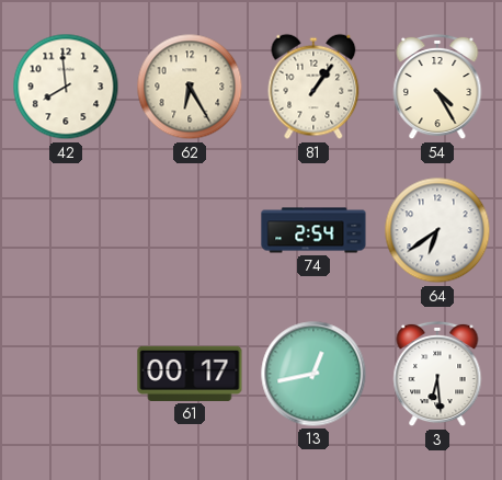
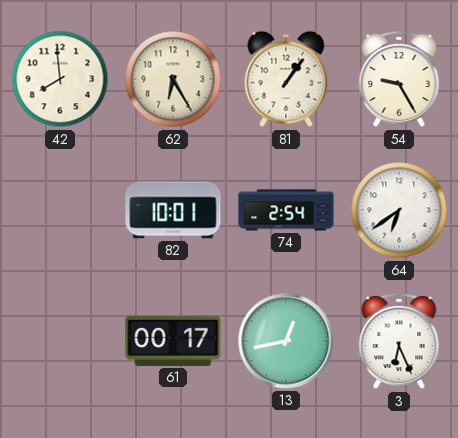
54: 4:25 -> 9:25 (399, 79)
82: none -> 10:01 (173, 210)
3: 6:29 -> 6:26 (399, 341)
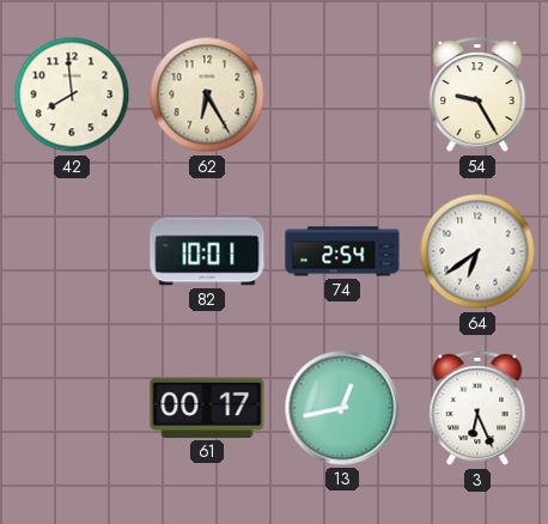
81: 1:06 -> none (286, 79)
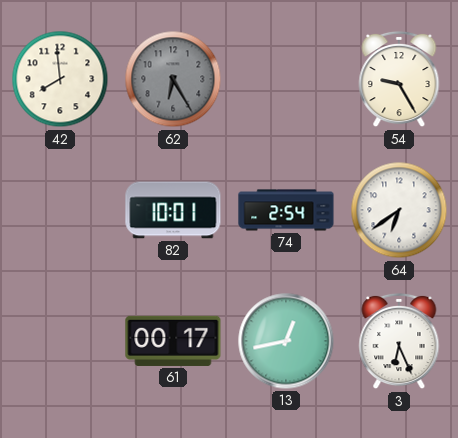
62 dial: cream -> grey (173, 79)
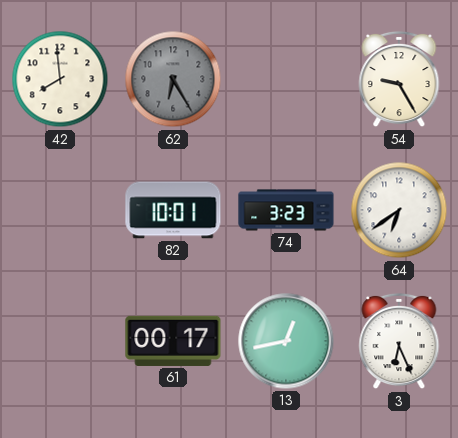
74: 2:54 -> 3:23 (286, 210)
